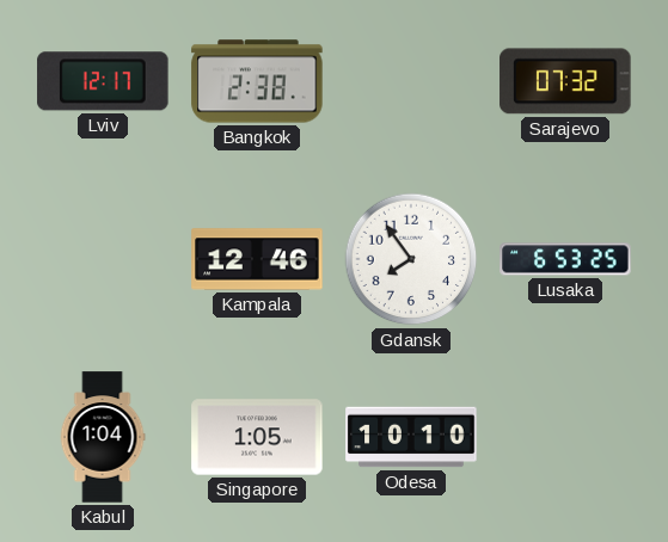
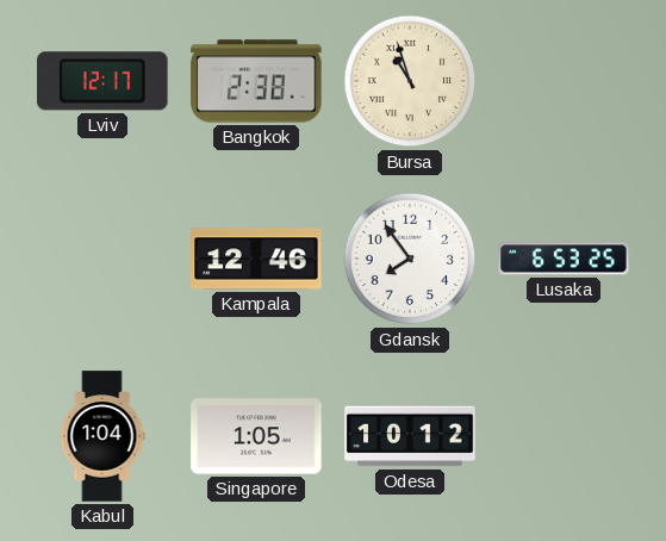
Bursa: none -> 10:57 (410, 81)
Sarajevo: 07:32 -> none (565, 81)
Odesa: 10:10 -> 10:12 (410, 436)
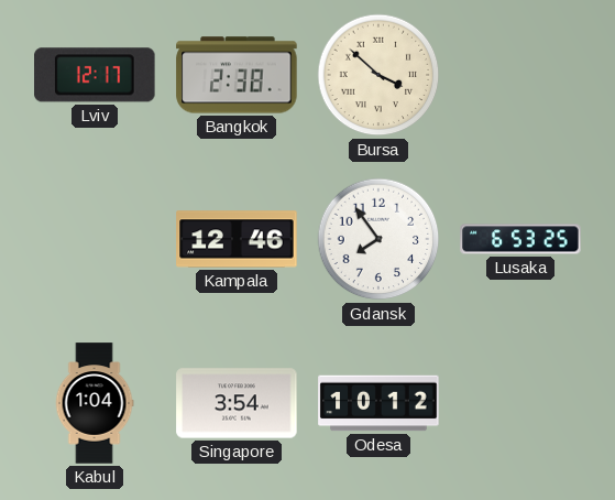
Bursa: 10:57 -> 3:52 (378, 75)
Singapore: 1:05 -> 3:54 (237, 403)
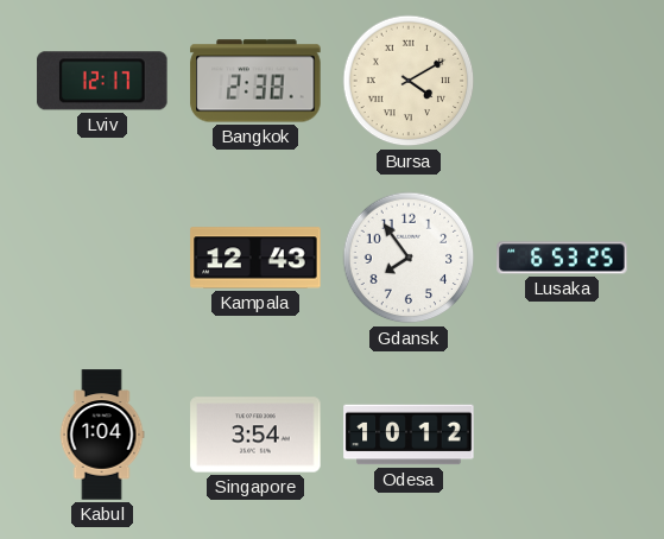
Bursa: 3:52 -> 4:10 (409, 81)
Kampala: 12:46 -> 12:43 (255, 258)
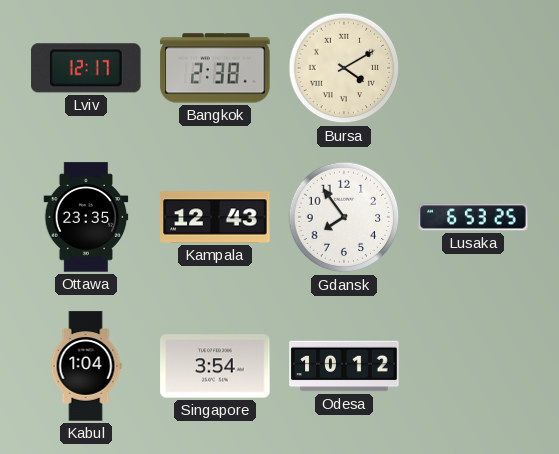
Ottawa: none -> 23:35 (86, 217)
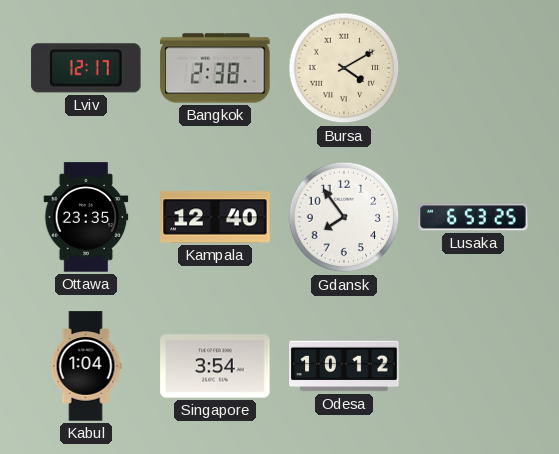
Kampala: 12:43 -> 12:40 (215, 217)
